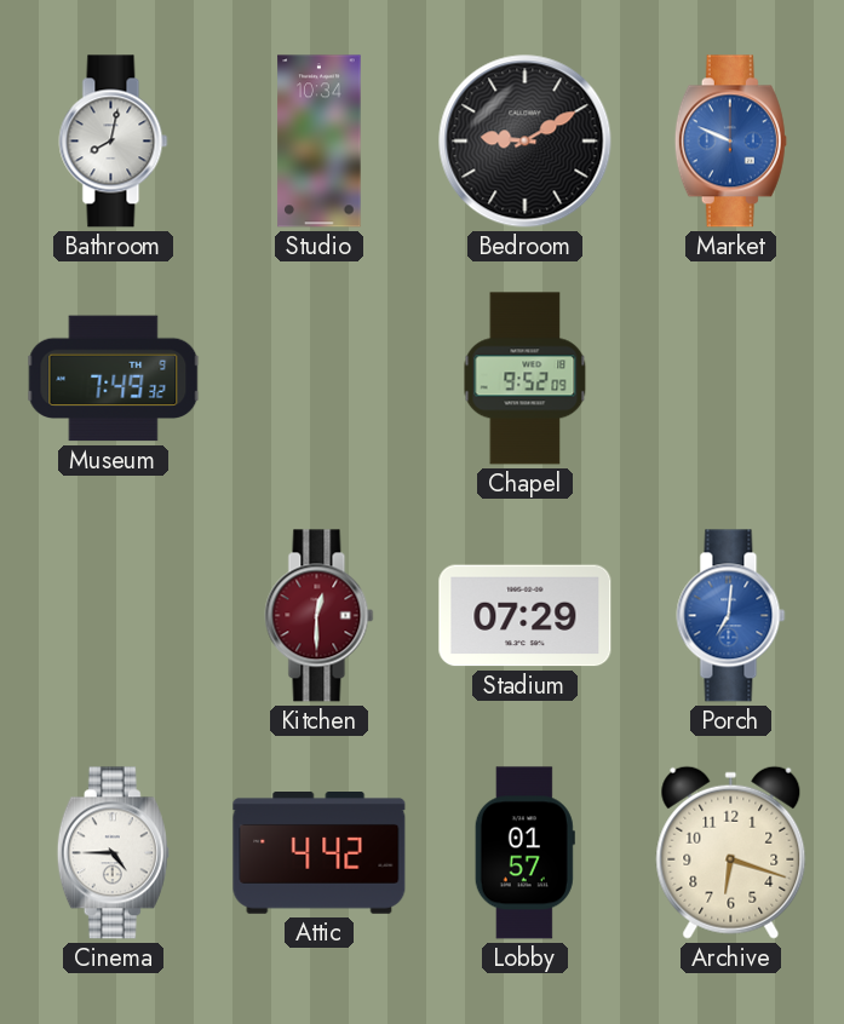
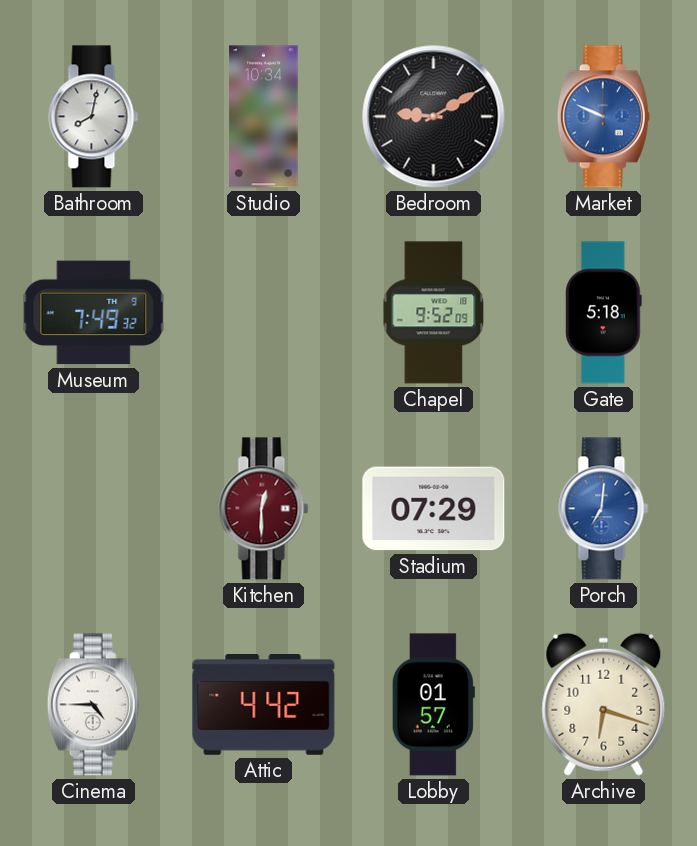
Gate: none -> 5:18 (604, 313)
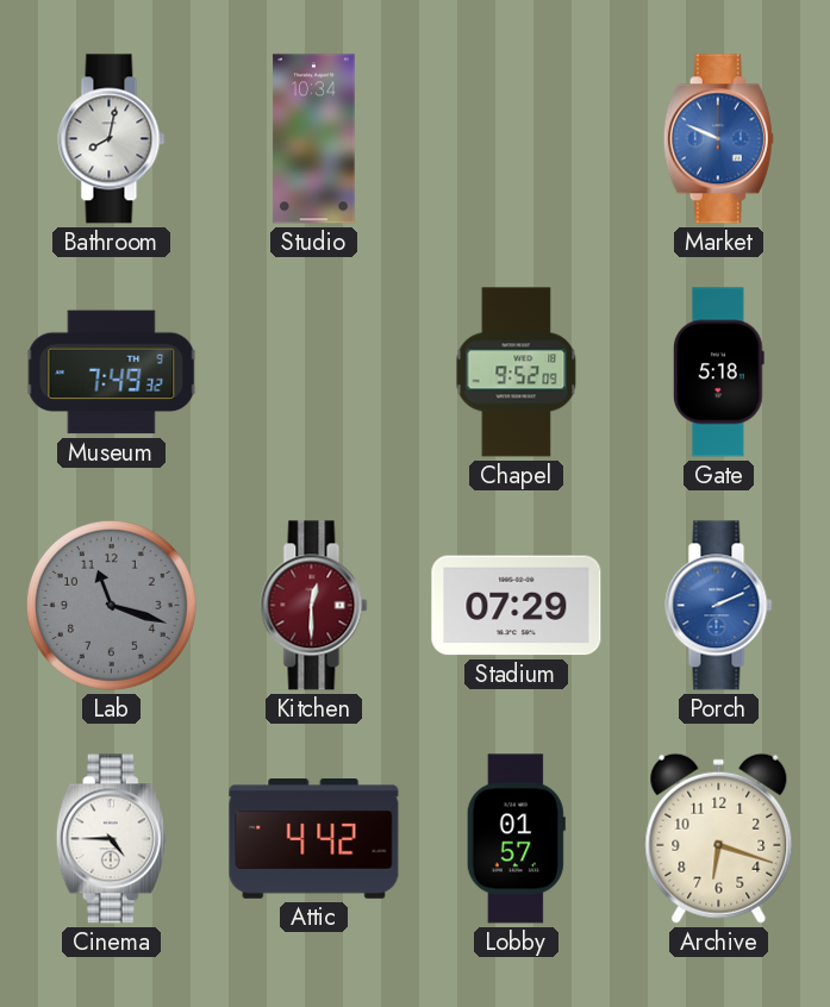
Bedroom: 9:10 -> none (434, 117)
Lab: none -> 11:18 (111, 605)
Porch: 7:01 -> 2:11 (719, 606)
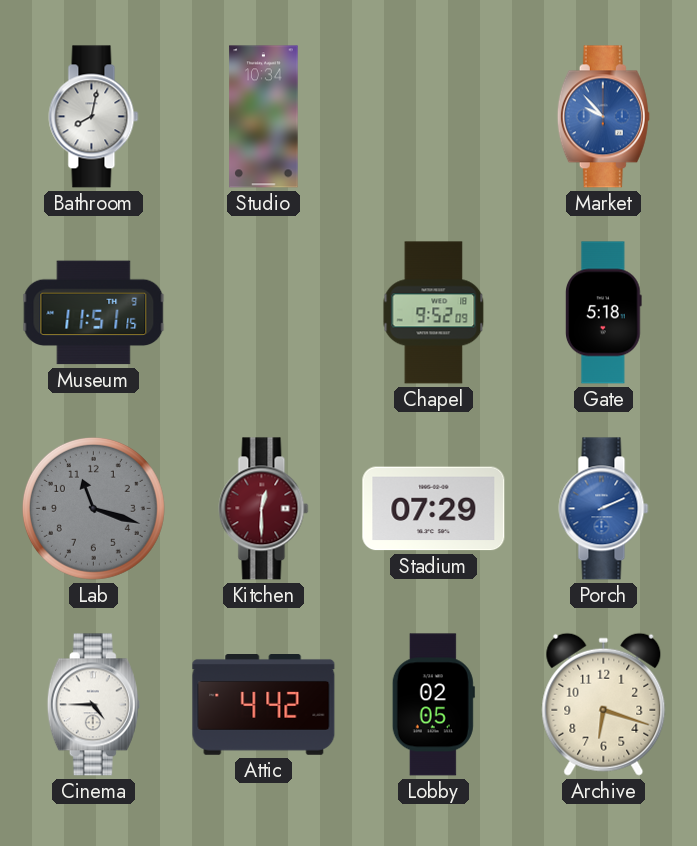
Market: 9:49 -> 9:53 (603, 117)
Museum: 7:49 -> 11:51 (94, 313)
Lobby: 01:57 -> 02:05 (433, 705)
